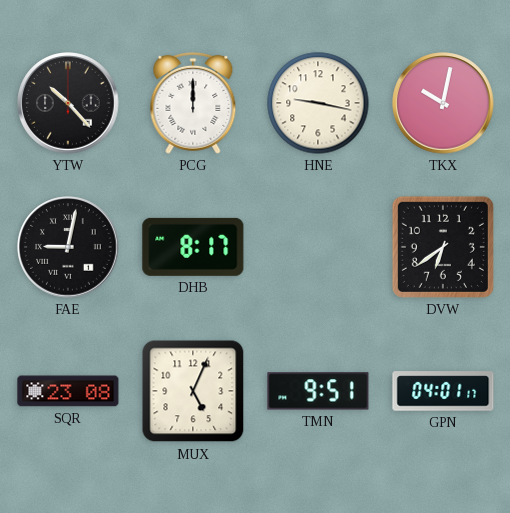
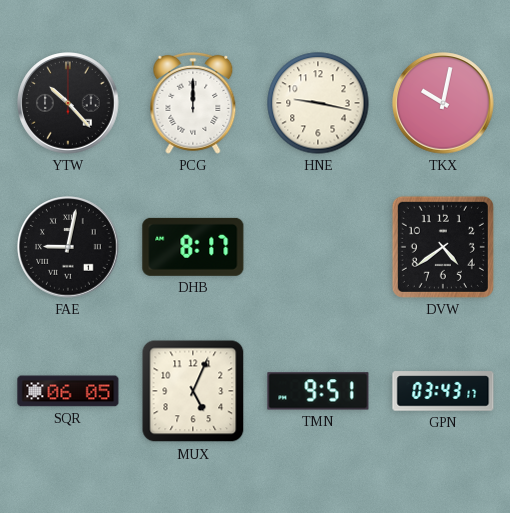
DVW: 6:39 -> 4:39 (443, 247)
SQR: 23:08 -> 06:05 (68, 391)
GPN: 04:01 -> 03:43 (443, 391)
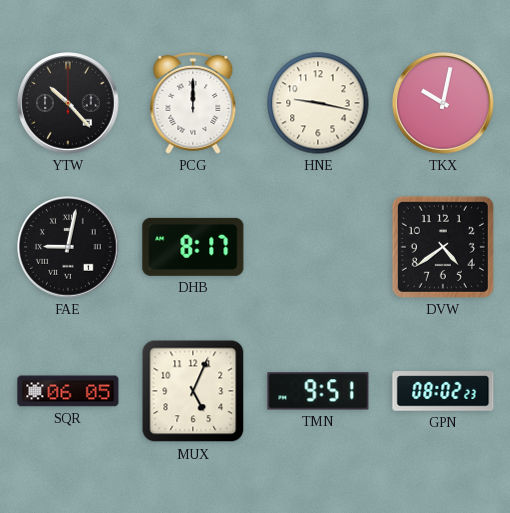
GPN: 03:43 -> 08:02 (443, 391)
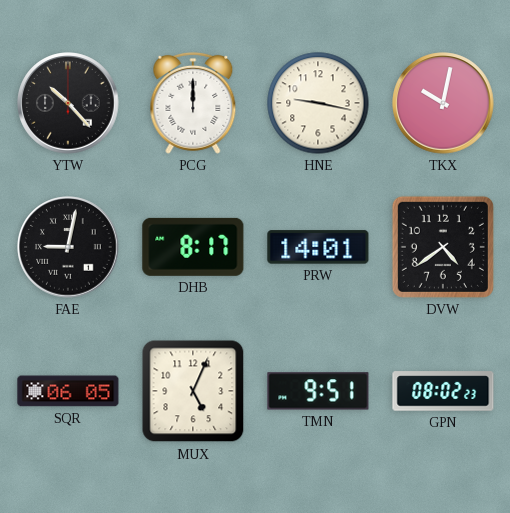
PRW: none -> 14:01 (318, 247)
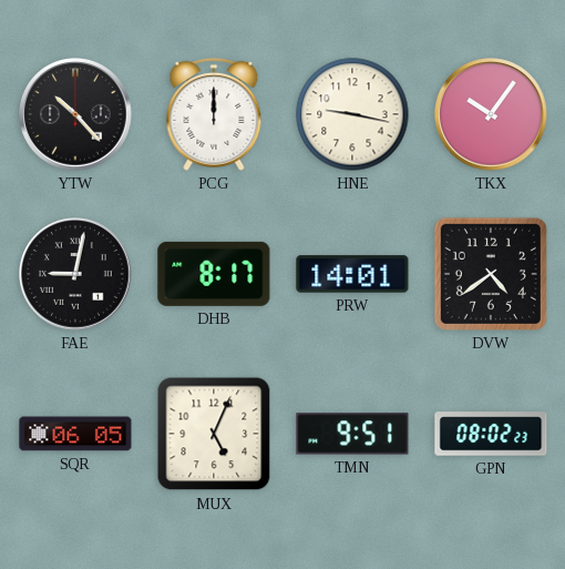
TKX: 10:02 -> 10:06 (491, 114)
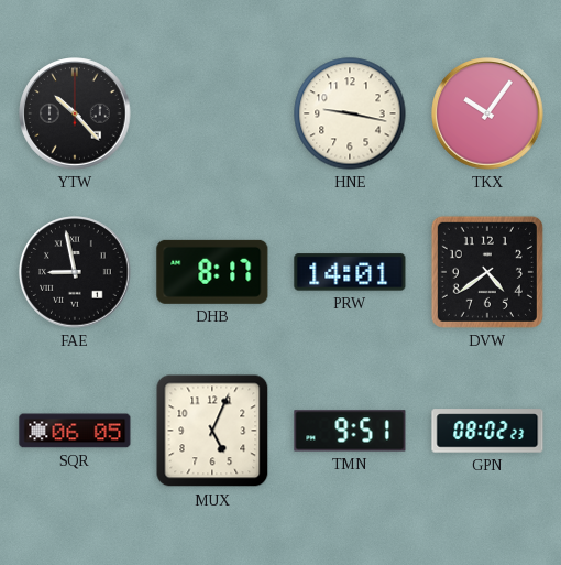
PCG: 12:00 -> none (214, 114)
FAE: 9:02 -> 8:58 (75, 272)
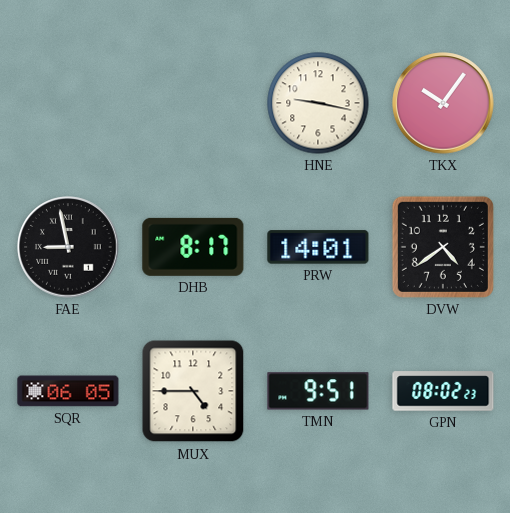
YTW: 10:23 -> none (75, 113)
MUX: 5:04 -> 4:45 (193, 391)
